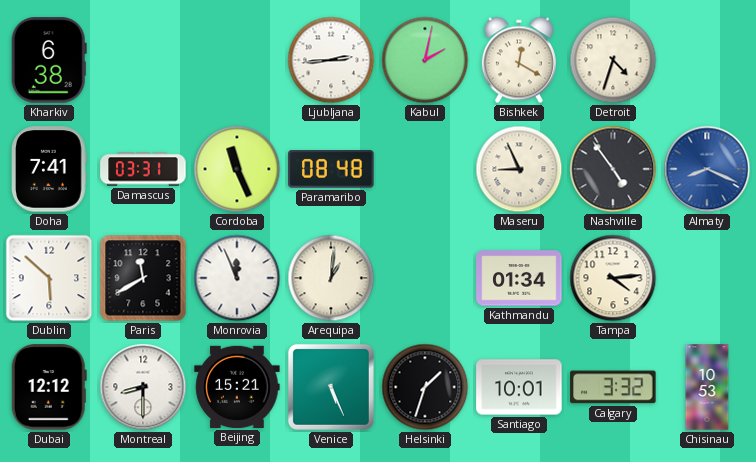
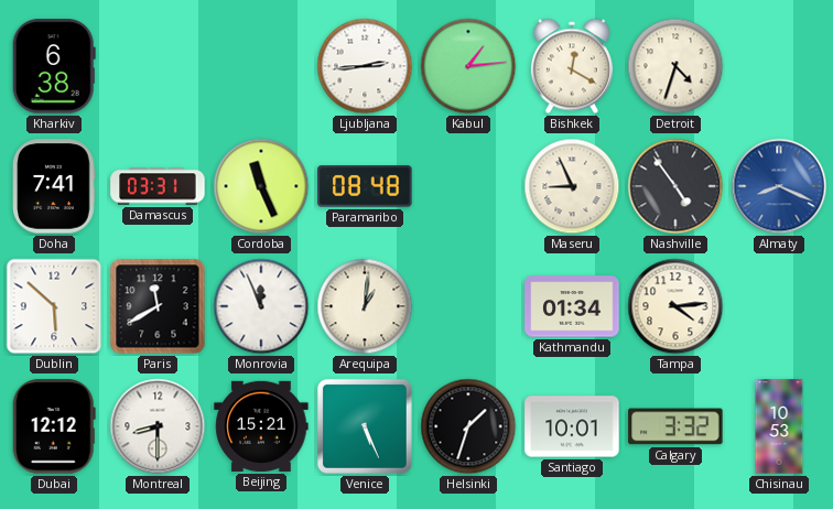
Kabul: 2:02 -> 1:14 (468, 66)
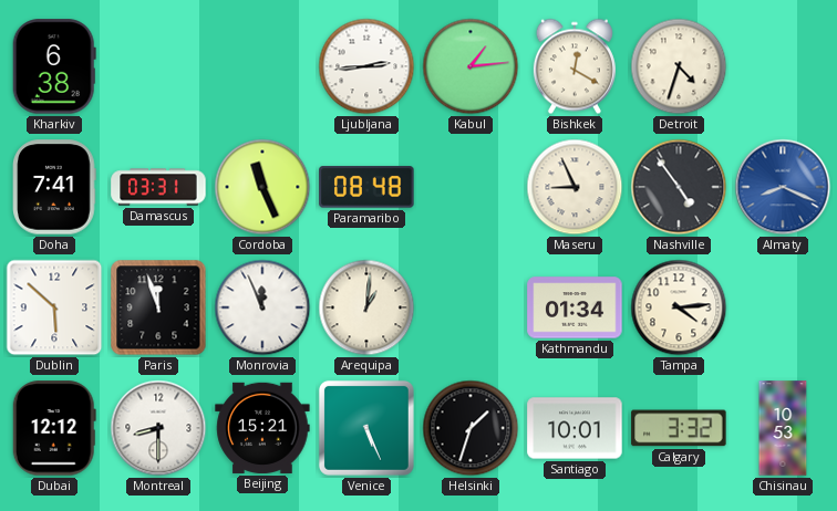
Paris: 11:40 -> 11:57 (158, 307)
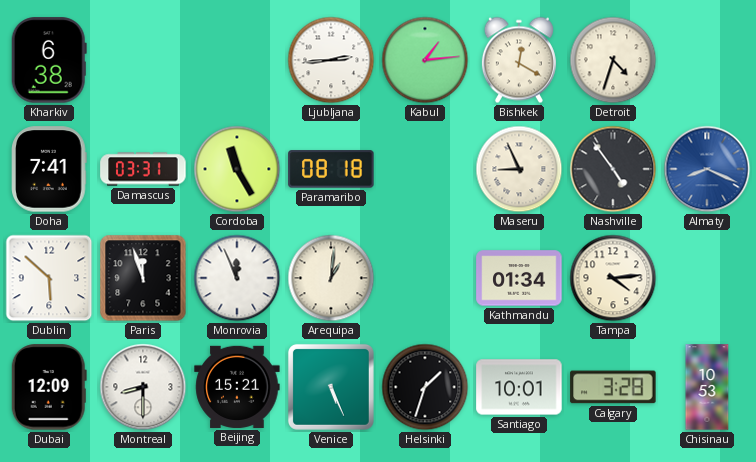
Cordoba: 11:26 -> 11:25 (237, 169)
Paramaribo: 08:48 -> 08:18 (331, 169)
Dubai: 12:12 -> 12:09 (49, 387)
Calgary: 3:32 -> 3:28 (613, 387)
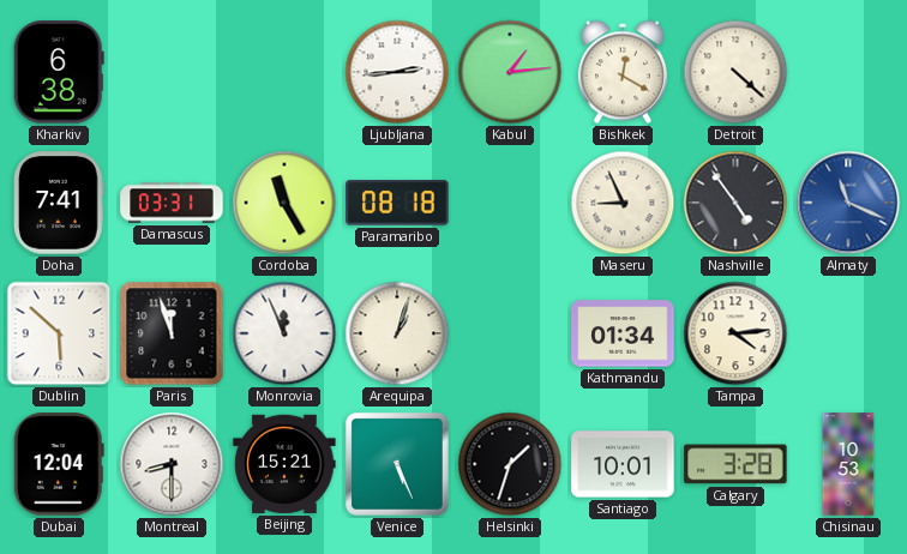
Detroit: 4:33 -> 4:22 (735, 72)
Almaty: 8:19 -> 11:19 (848, 203)
Arequipa: 1:01 -> 1:03 (397, 333)
Dubai: 12:09 -> 12:04 (59, 464)
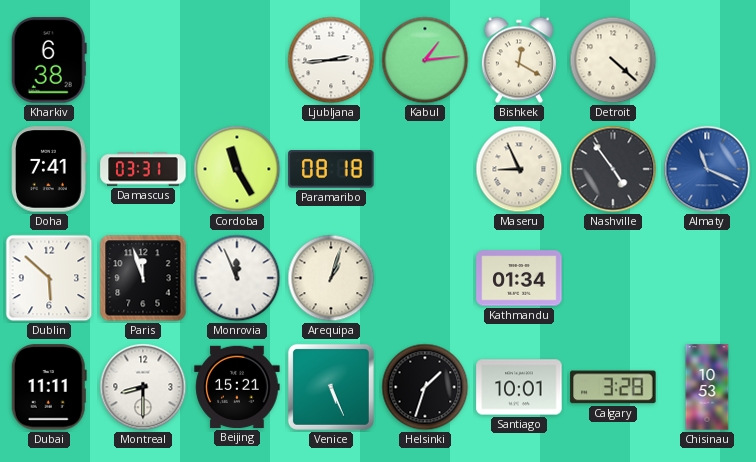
Tampa: 4:14 -> none (735, 333)
Dubai: 12:04 -> 11:11 (49, 387)
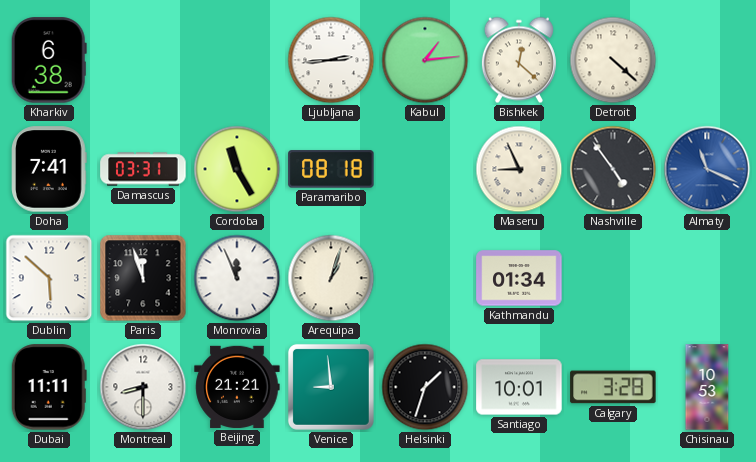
Bishkek: 12:20 -> 12:22 (519, 60)
Beijing: 15:21 -> 21:21 (237, 387)
Venice: 5:26 -> 8:59 (331, 387)
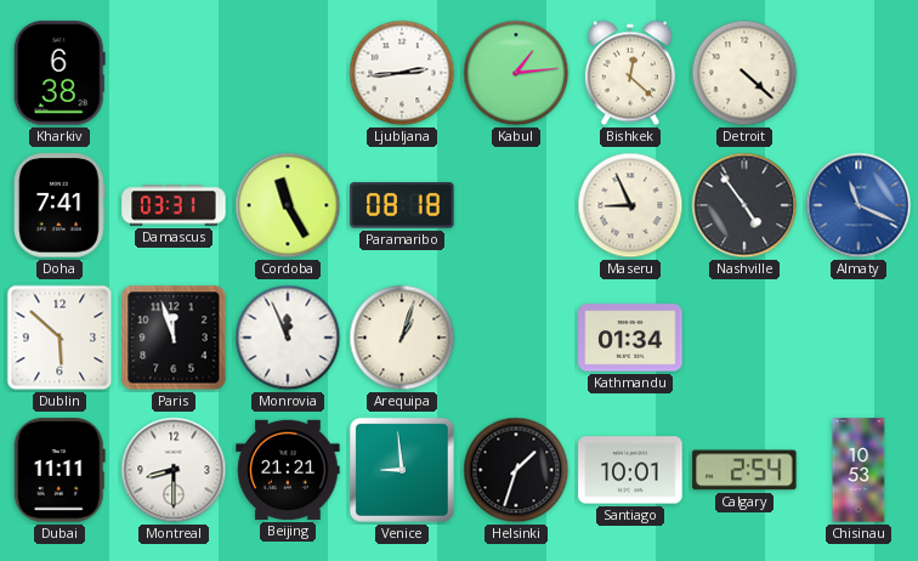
Calgary: 3:28 -> 2:54 (744, 470)
